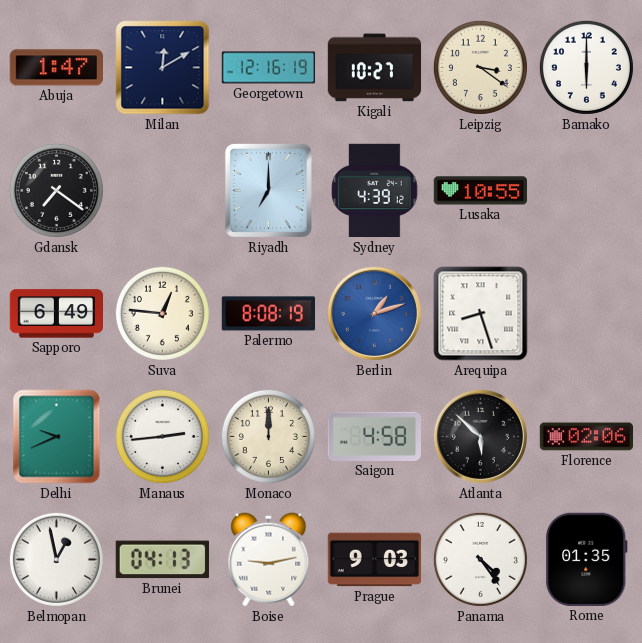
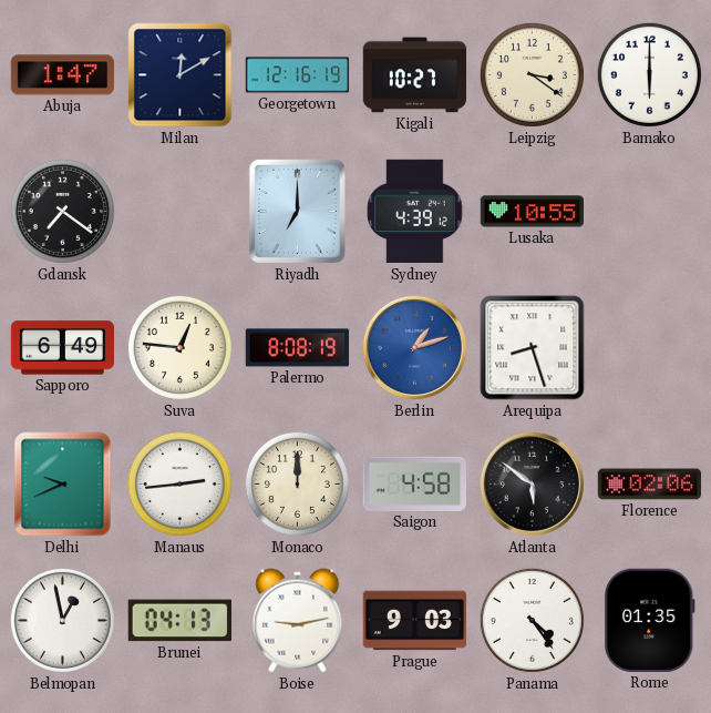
Atlanta: 5:52 -> 5:51 (532, 483)
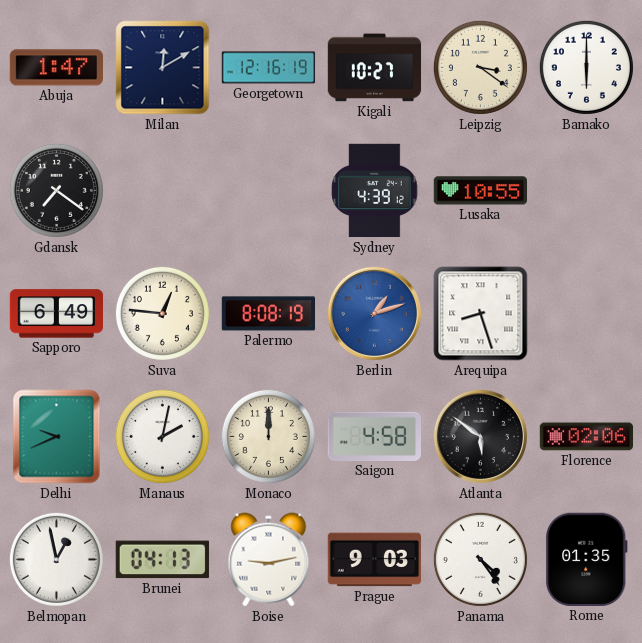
Riyadh: 7:00 -> none (297, 211)
Manaus: 2:44 -> 2:02 (162, 436)
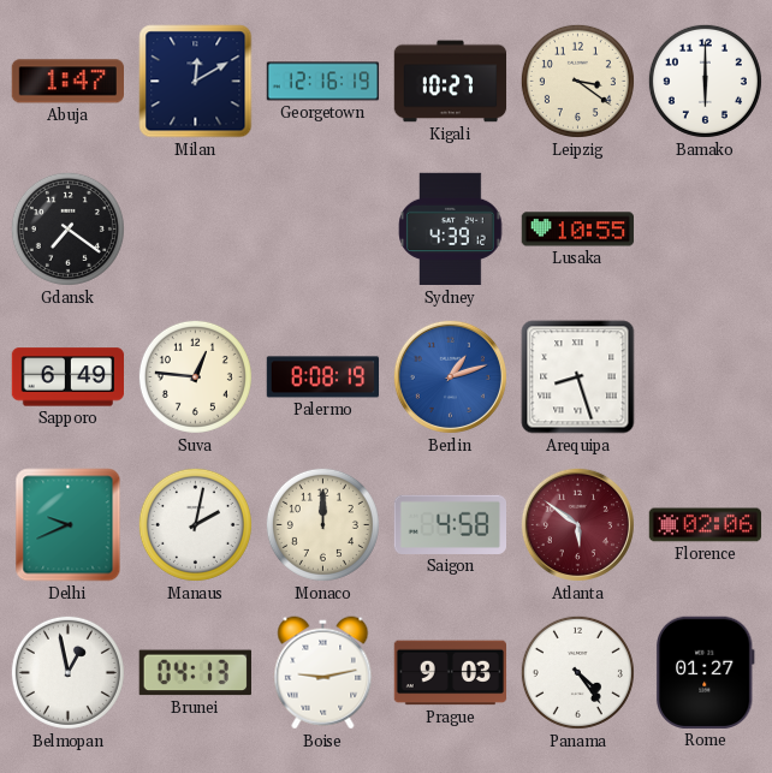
Atlanta dial: black -> burgundy (577, 524)
Rome: 01:35 -> 01:27 (705, 672)
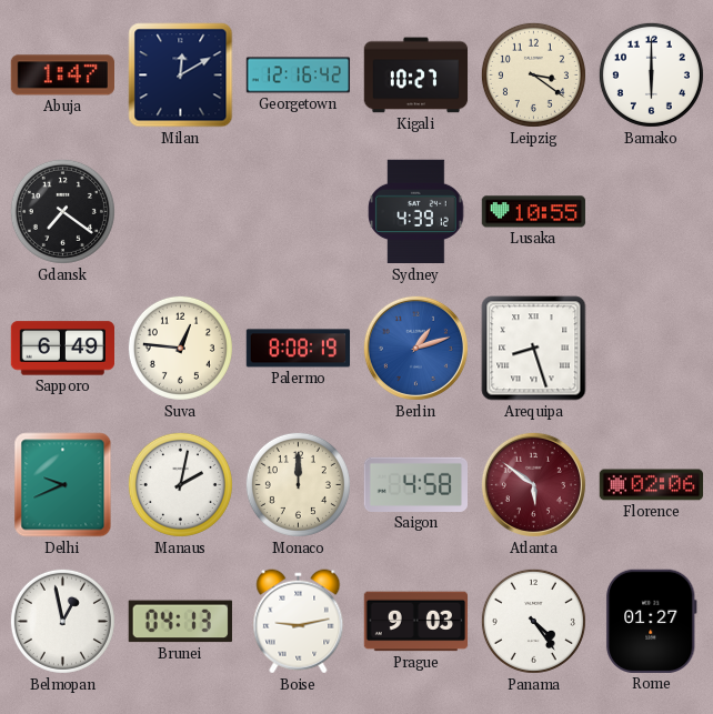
Georgetown: 12:16:19 -> 12:16:42 (299, 76)
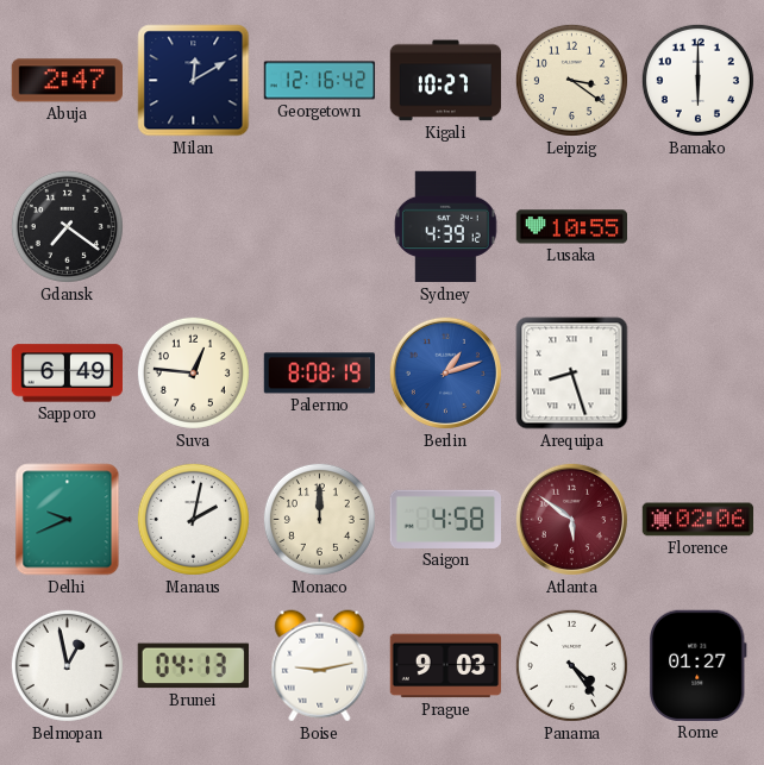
Abuja: 1:47 -> 2:47 (67, 81)
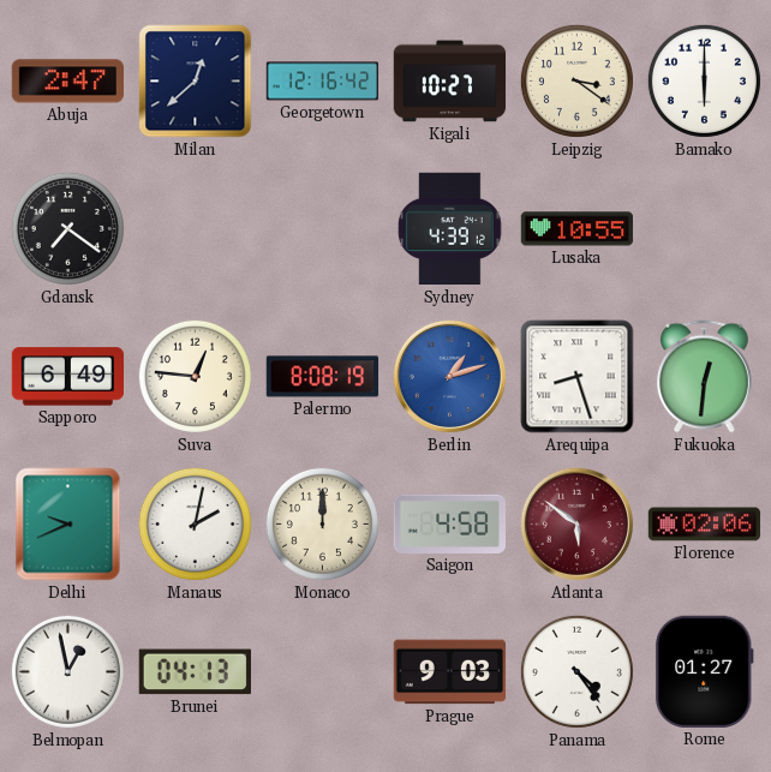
Milan: 12:10 -> 12:38 (196, 82)
Fukuoka: none -> 12:31 (704, 377)
Boise: 9:13 -> none (320, 666)
